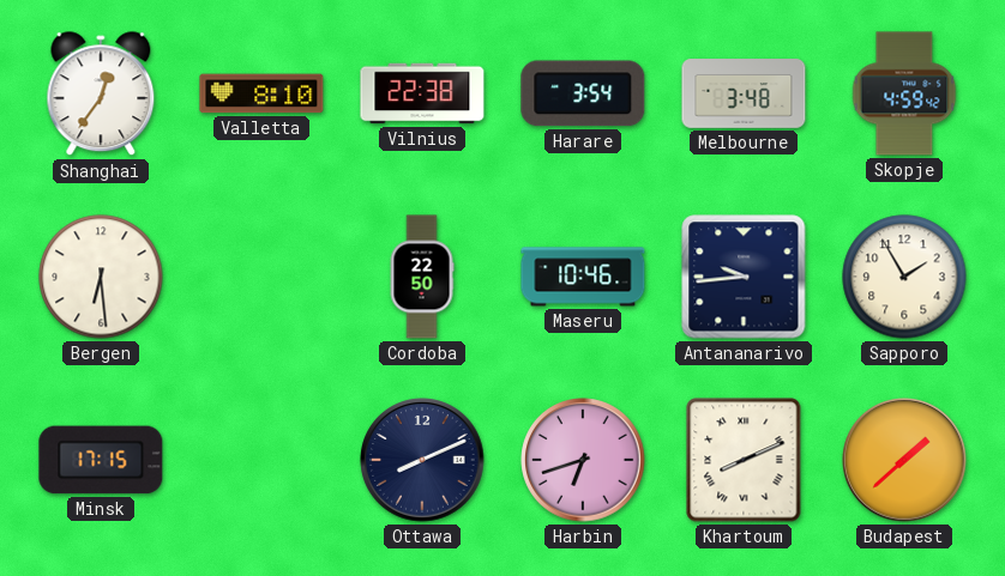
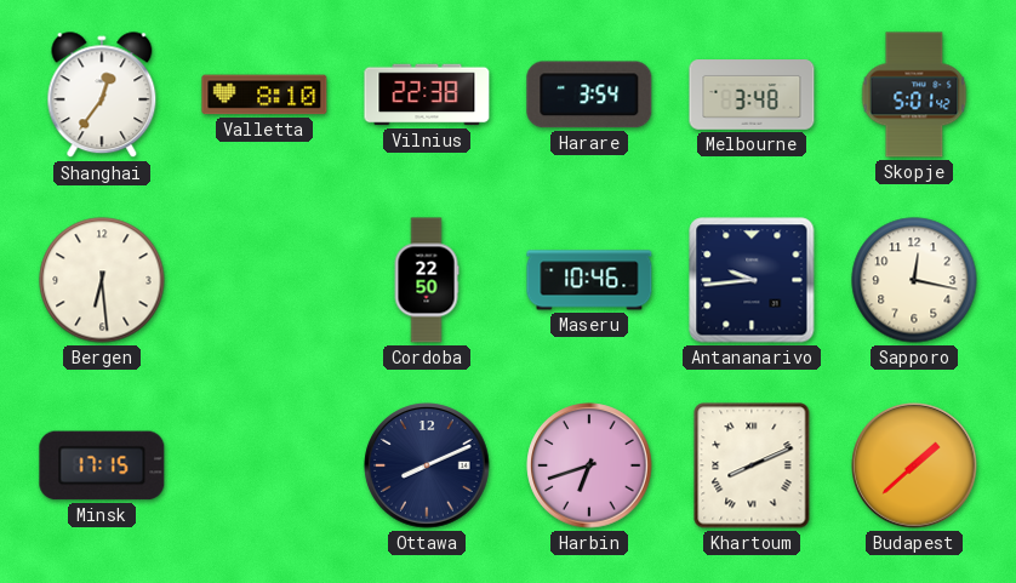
Skopje: 4:59 -> 5:01 (914, 95)
Sapporo: 1:55 -> 12:17 (914, 280)
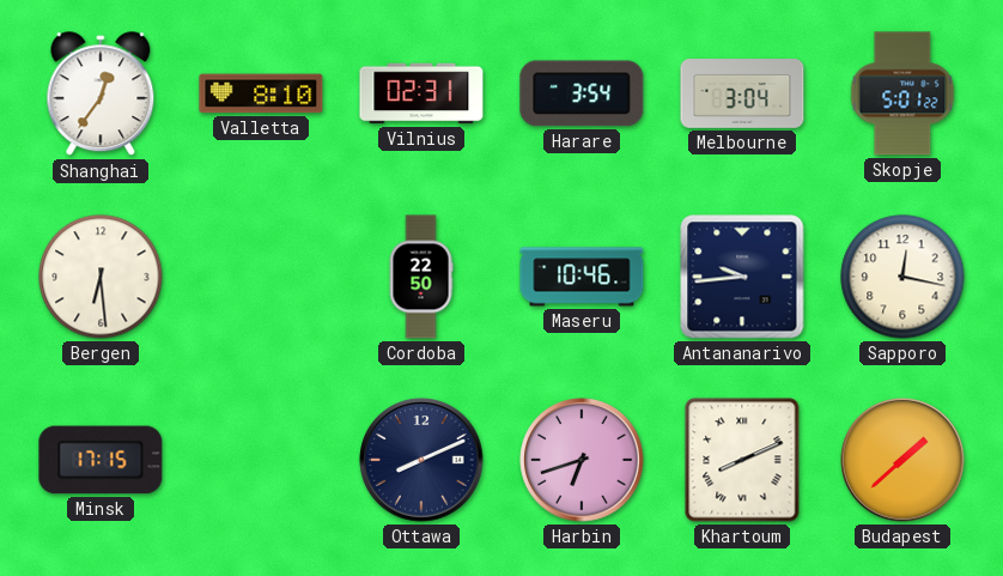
Vilnius: 22:38 -> 02:31 (421, 93)
Melbourne: 3:48 -> 3:04 (742, 93)
Skopje: 5:01:42 -> 5:01:22 (902, 93)
